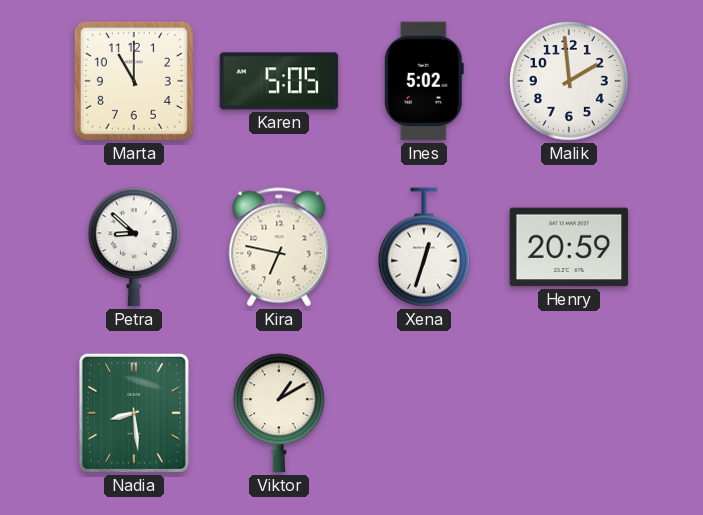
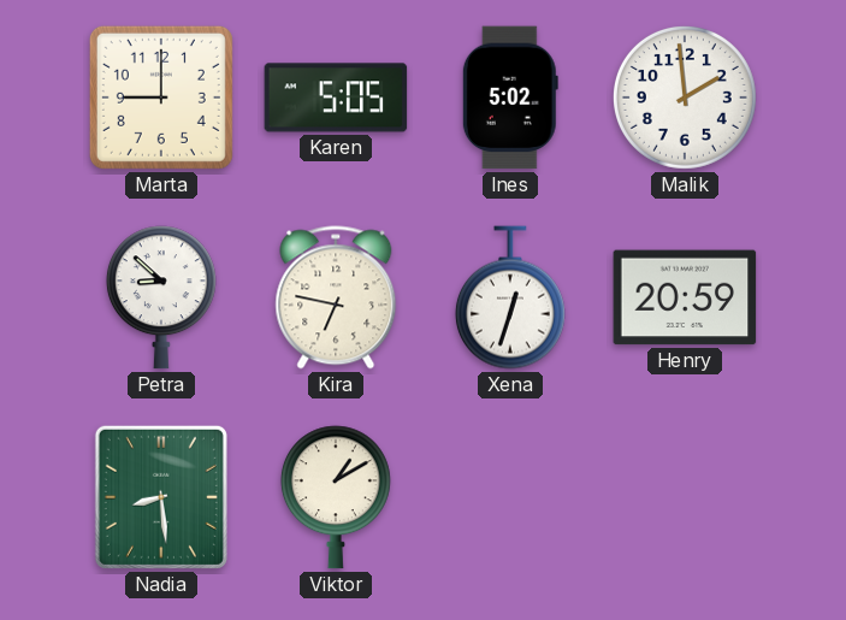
Marta: 11:00 -> 9:00 (161, 98)
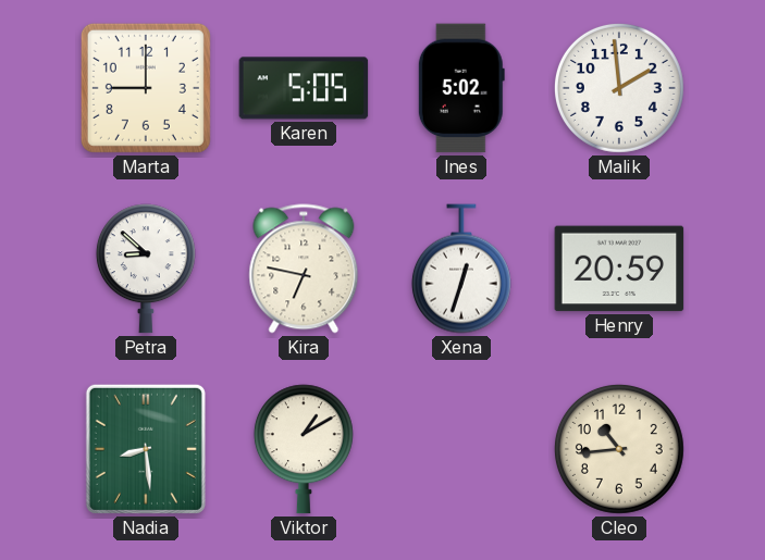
Cleo: none -> 10:44 (619, 449)
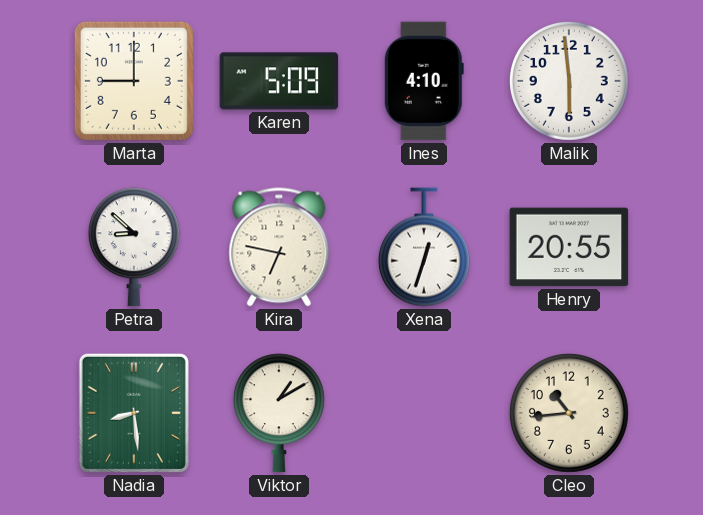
Karen: 5:05 -> 5:09 (279, 81)
Ines: 5:02 -> 4:10 (424, 81)
Malik: 1:59 -> 5:59 (569, 81)
Henry: 20:59 -> 20:55 (569, 247)
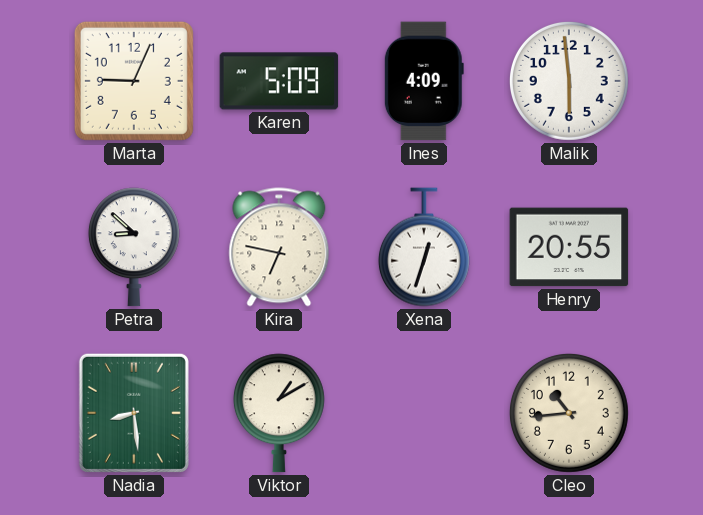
Marta: 9:00 -> 9:04 (134, 81)
Ines: 4:10 -> 4:09 (424, 81)
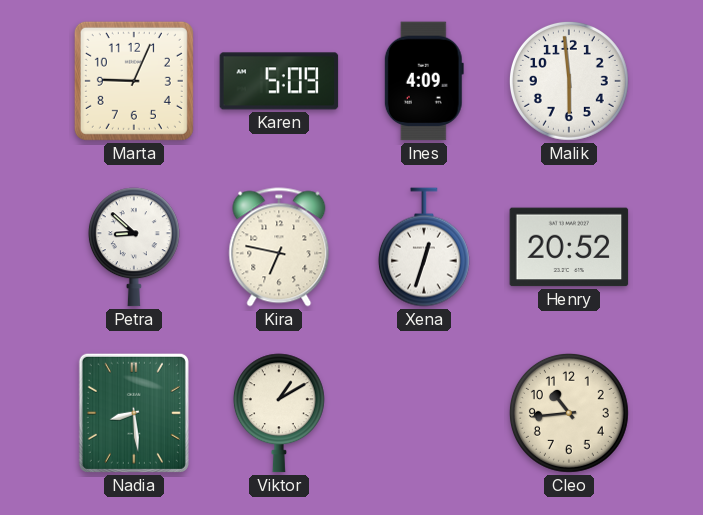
Henry: 20:55 -> 20:52 (569, 247)
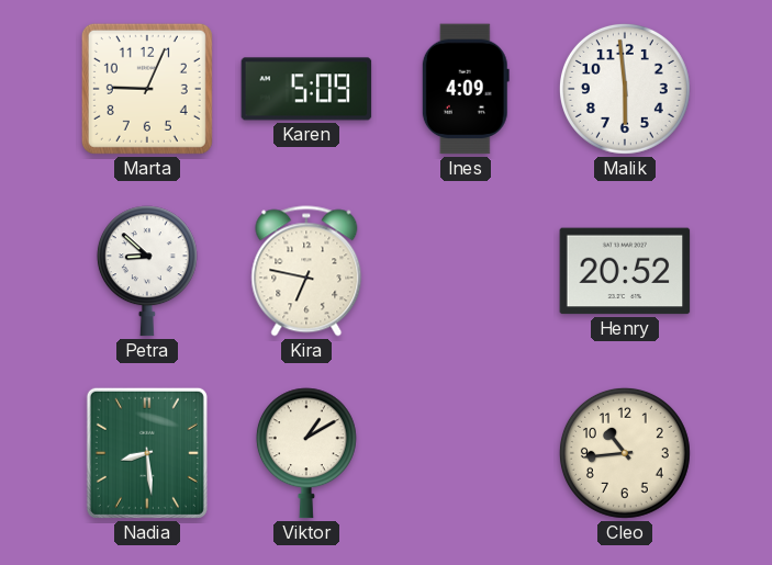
Xena: 12:33 -> none (424, 247)
